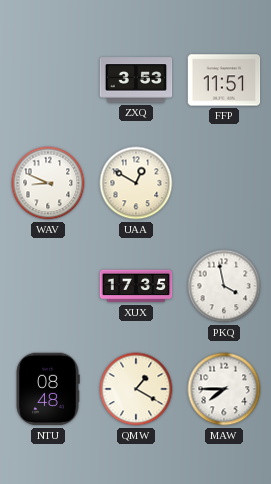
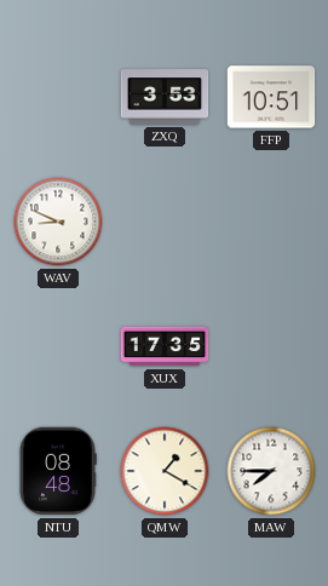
FFP: 11:51 -> 10:51 (271, 97)
UAA: 12:50 -> none (136, 183)
PKQ: 3:58 -> none (224, 286)
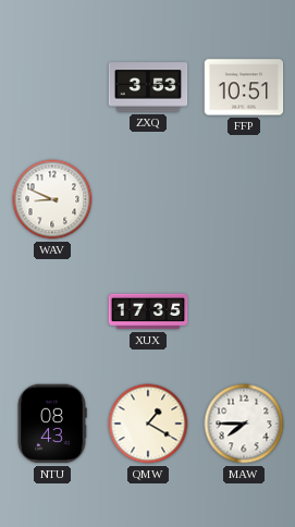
NTU: 08:48 -> 08:43 (52, 424)
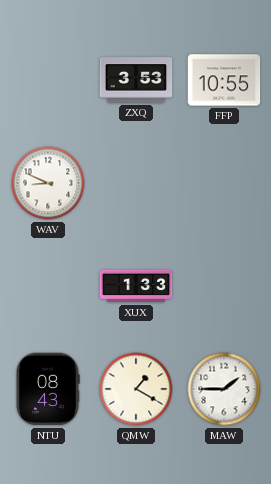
FFP: 10:51 -> 10:55 (224, 80)
XUX: 17:35 -> 1:33 (136, 286)
MAW: 7:45 -> 1:45 (224, 389)
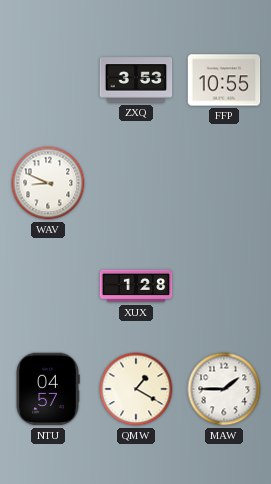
XUX: 1:33 -> 1:28 (136, 286)
NTU: 08:43 -> 04:57 (48, 389)
